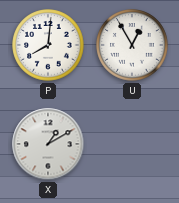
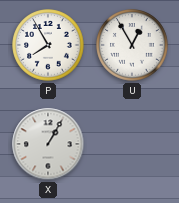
P: 8:01 -> 7:55 (48, 45)
X: 1:10 -> 1:05 (48, 144)
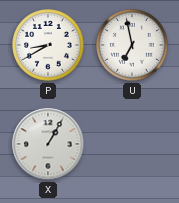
P: 7:55 -> 8:40 (48, 45)
U: 12:55 -> 6:58 (132, 45)
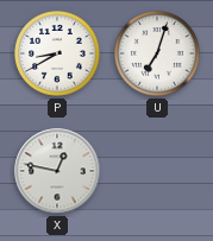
U: 6:58 -> 7:03 (157, 53)
X: 1:05 -> 12:47 (57, 171)
